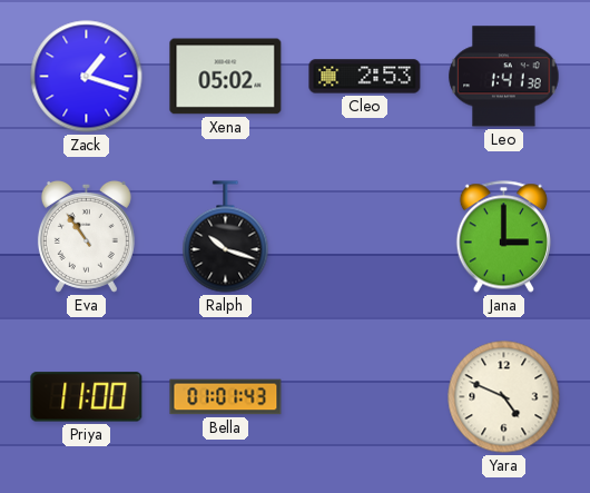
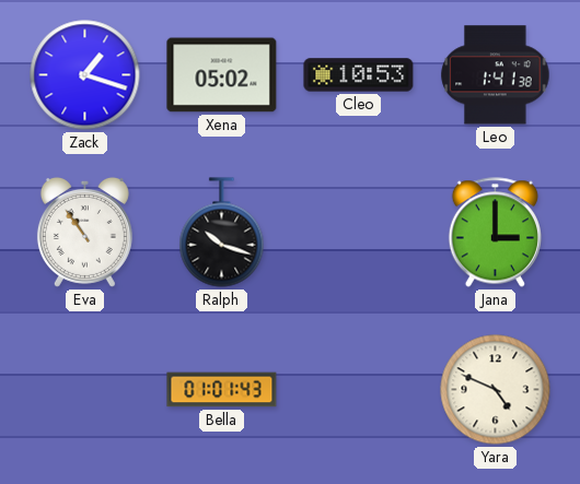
Cleo: 2:53 -> 10:53 (359, 75)
Priya: 11:00 -> none (87, 397)
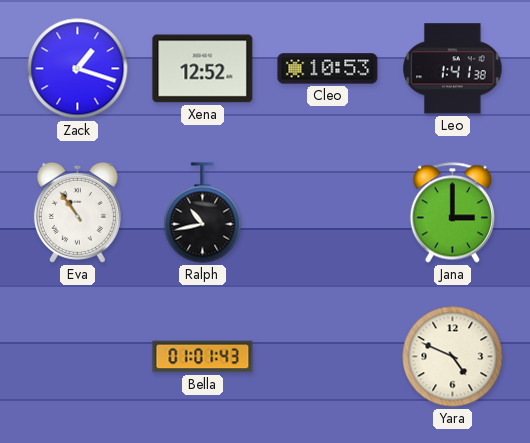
Xena: 05:02 -> 12:52 (203, 69)
Ralph: 10:18 -> 10:43 (203, 213)
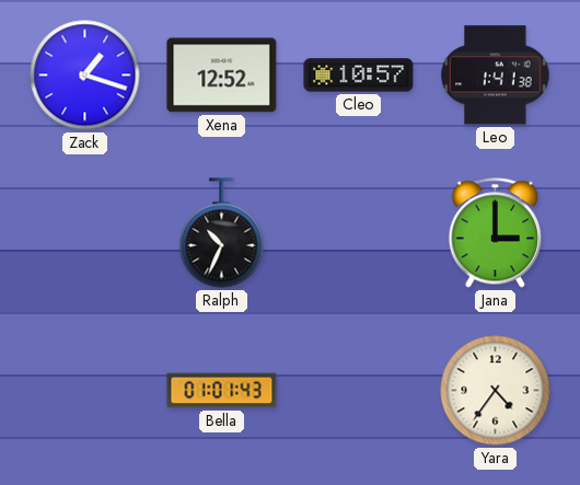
Cleo: 10:53 -> 10:57 (359, 76)
Eva: 10:54 -> none (77, 212)
Ralph: 10:43 -> 10:34 (222, 233)
Yara: 4:49 -> 4:36 (496, 391)
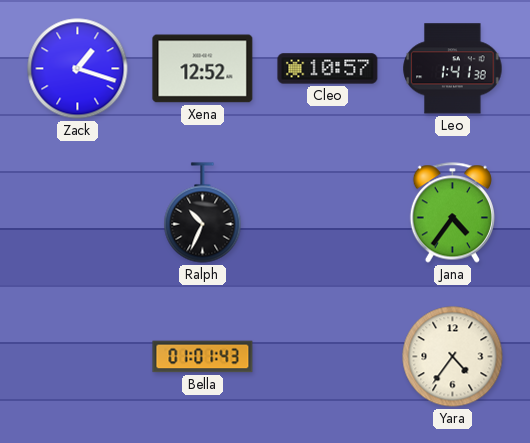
Jana: 3:00 -> 4:36 (452, 213)
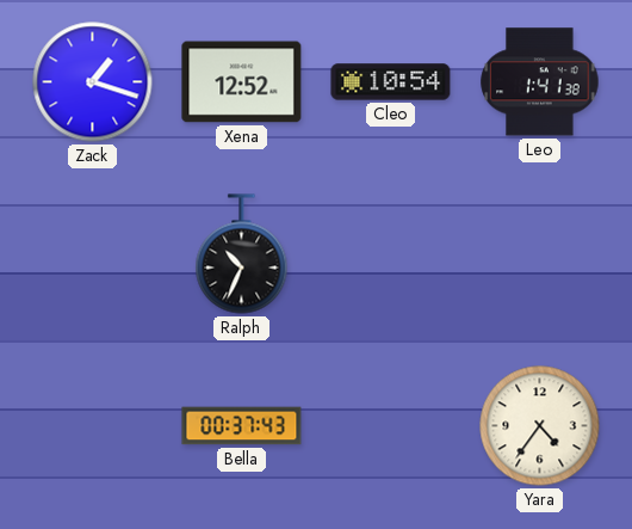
Cleo: 10:57 -> 10:54 (391, 82)
Jana: 4:36 -> none (452, 213)
Bella: 01:01 -> 00:37 (242, 426)
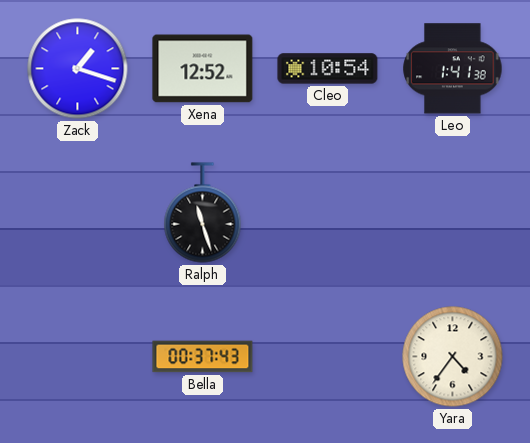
Ralph: 10:34 -> 11:27 (203, 213)
